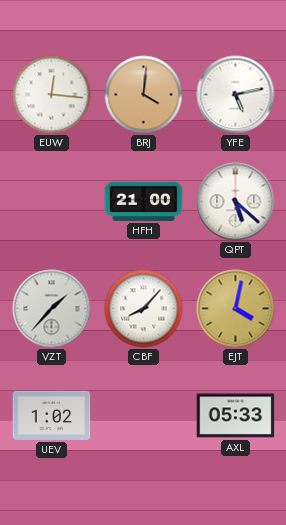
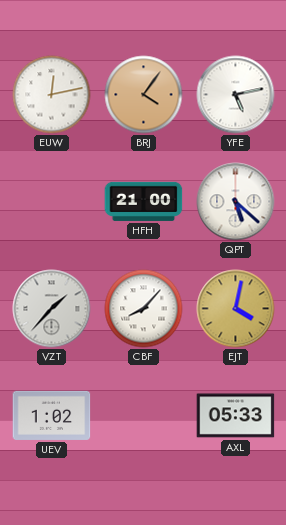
EUW: 12:16 -> 12:13 (52, 95)
BRJ: 4:01 -> 4:06 (144, 95)
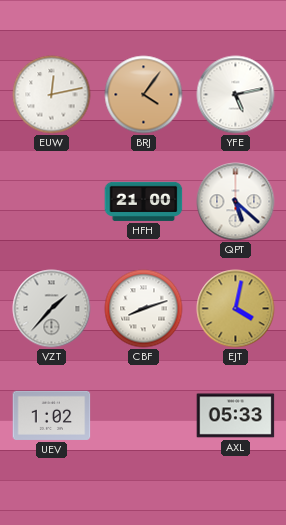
CBF: 8:07 -> 8:12 (144, 309)
